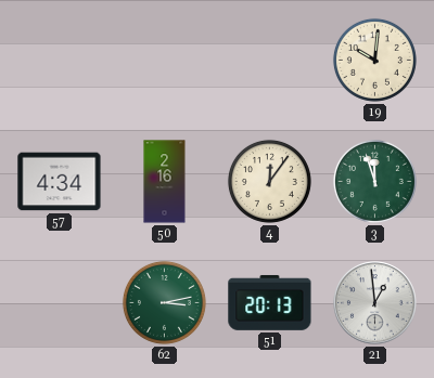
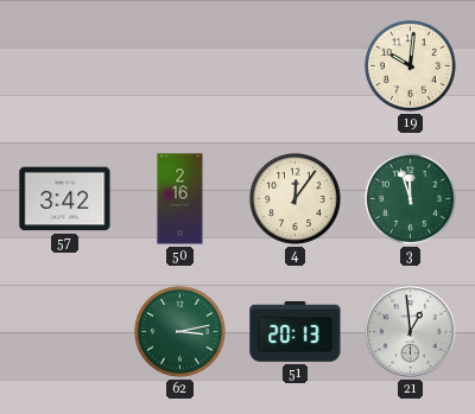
57: 4:34 -> 3:42 (65, 199)
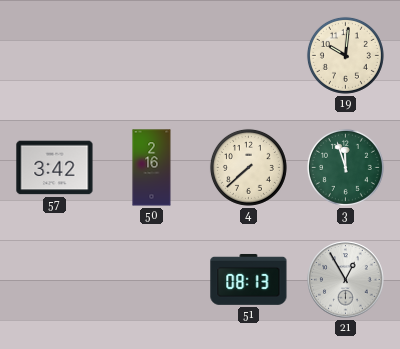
4: 12:06 -> 7:38 (248, 167)
62: 3:13 -> none (179, 331)
51: 20:13 -> 08:13 (249, 279)
21: 12:59 -> 12:55 (346, 280)
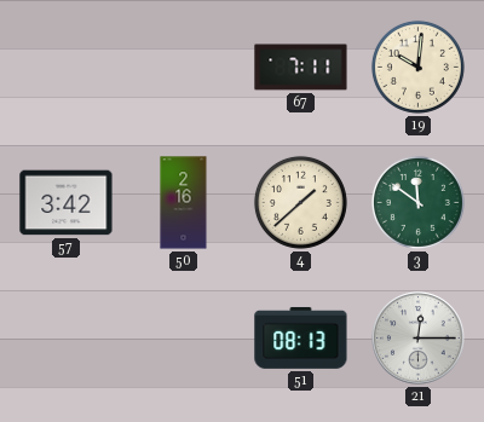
67: none -> 7:11 (301, 68)
4: 7:38 -> 1:38 (300, 202)
3: 11:57 -> 11:51 (417, 202)
21: 12:55 -> 12:15 (419, 339)
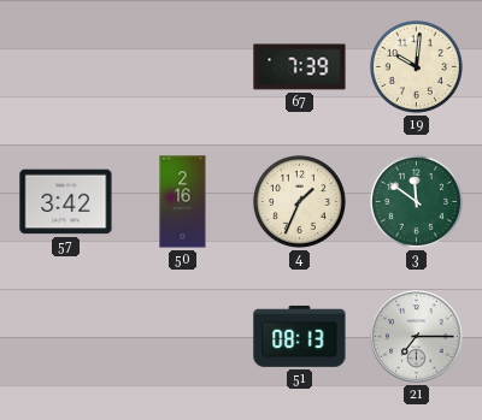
67: 7:11 -> 7:39 (300, 67)
4: 1:38 -> 1:34 (299, 201)
21: 12:15 -> 7:15 (417, 337)
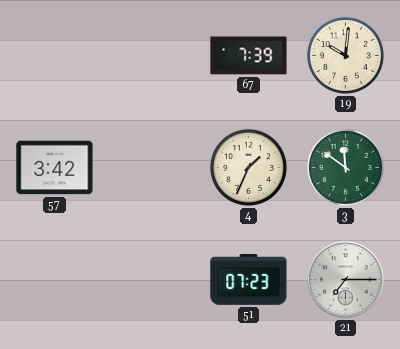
50: 2:16 -> none (183, 202)
51: 08:13 -> 07:23 (249, 279)
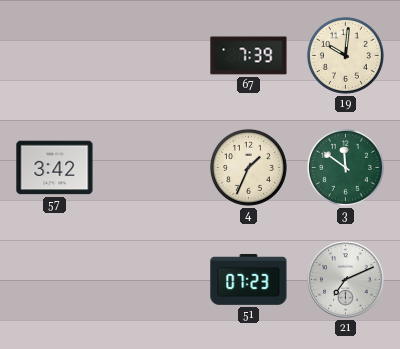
21: 7:15 -> 7:11 (346, 280)
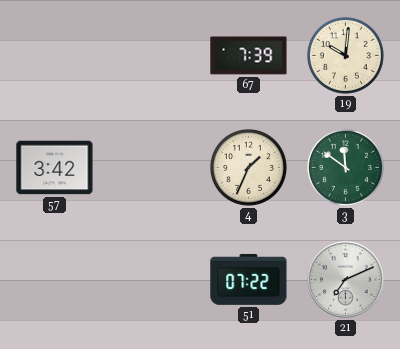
51: 07:23 -> 07:22 (249, 279)
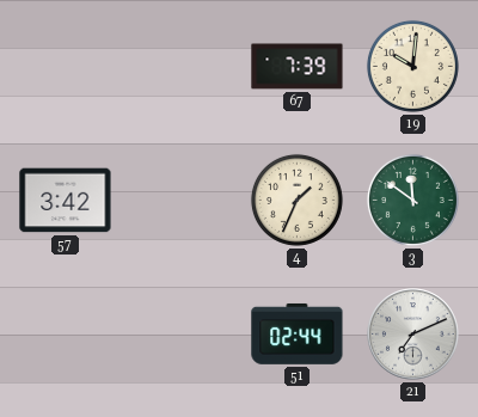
51: 07:22 -> 02:44 (298, 333)
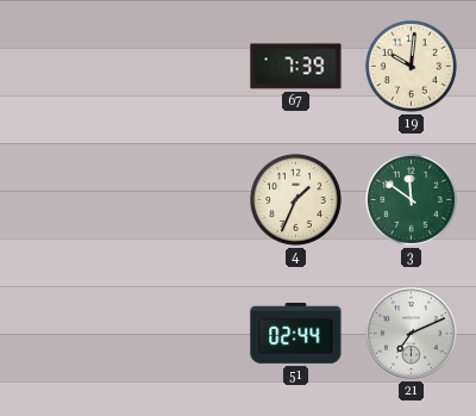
57: 3:42 -> none (66, 201)
